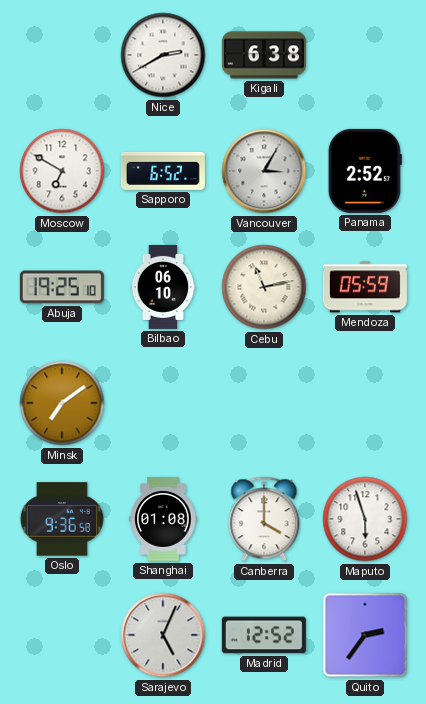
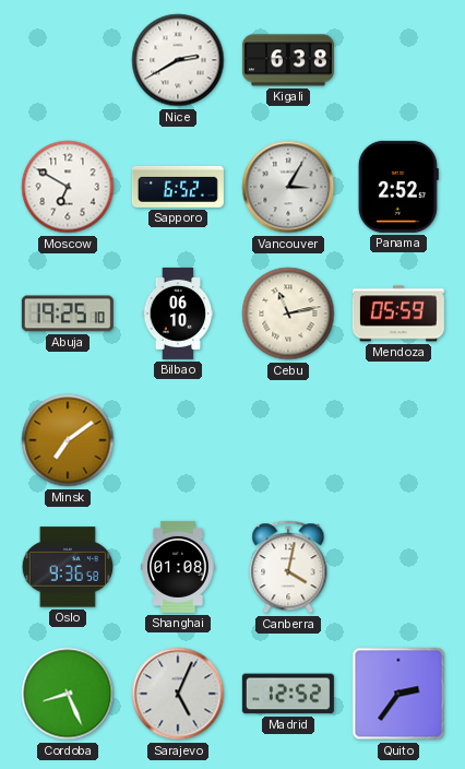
Canberra: 4:00 -> 4:02 (288, 567)
Maputo: 5:57 -> none (365, 519)
Cordoba: none -> 8:26 (68, 694)
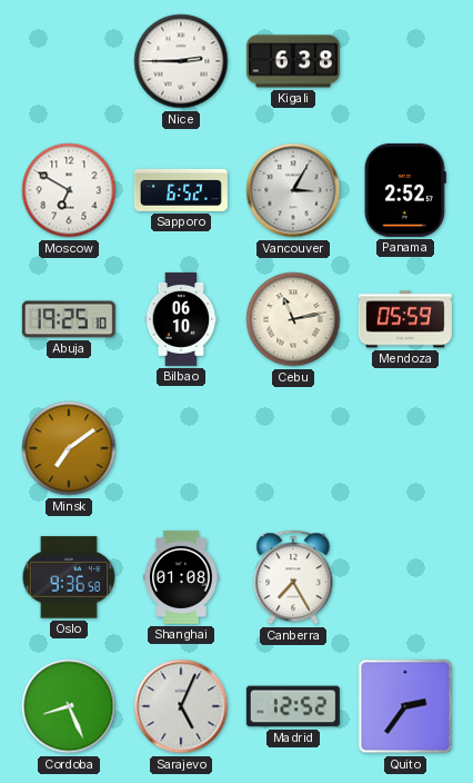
Nice: 2:40 -> 2:45 (181, 61)
Canberra: 4:02 -> 7:25 (293, 577)
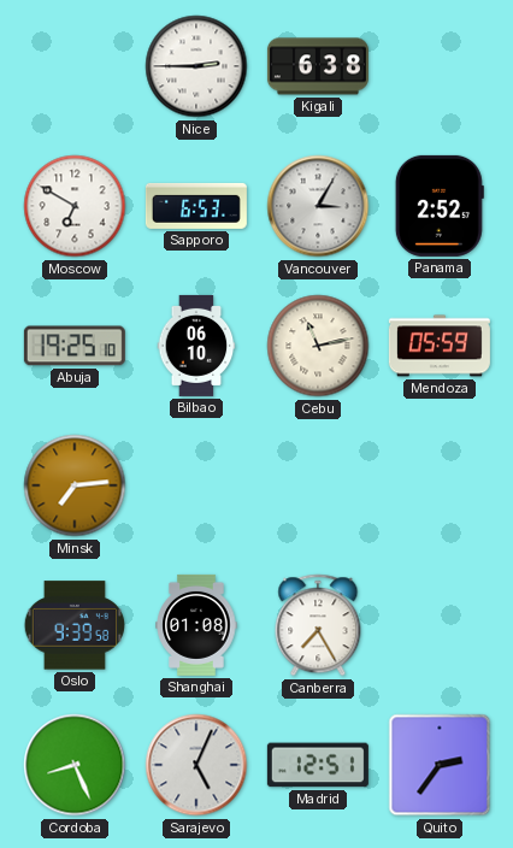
Sapporo: 6:52 -> 6:53 (196, 206)
Minsk: 7:09 -> 7:14 (75, 485)
Oslo: 9:36 -> 9:39 (73, 625)
Madrid: 12:52 -> 12:51 (318, 765)
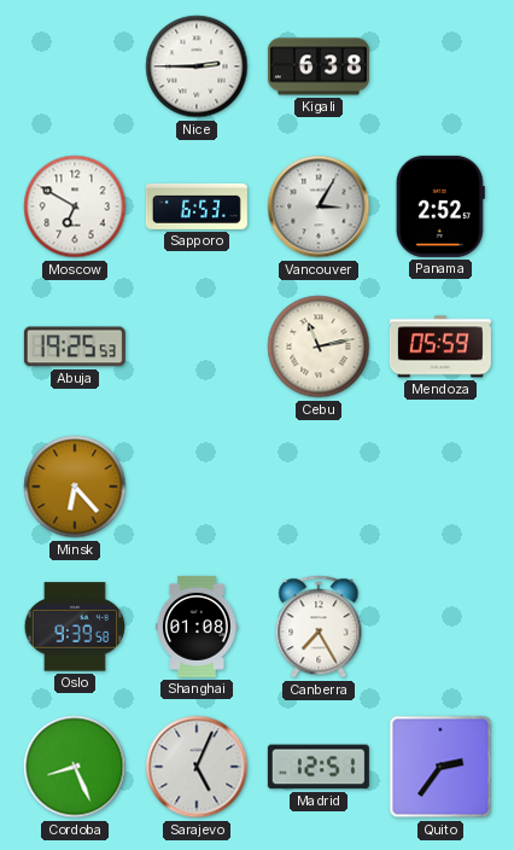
Abuja: 19:25:10 -> 19:25:53 (75, 347)
Bilbao: 06:10 -> none (196, 346)
Minsk: 7:14 -> 6:23 (75, 487)
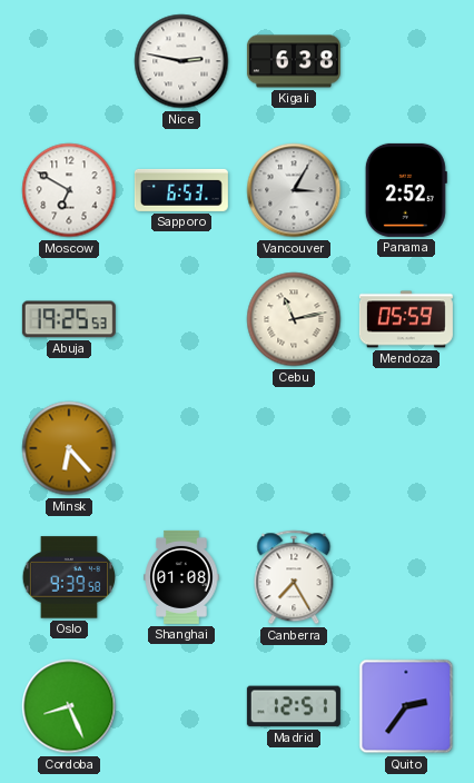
Nice: 2:45 -> 2:47 (181, 61)
Sarajevo: 5:04 -> none (197, 767)
